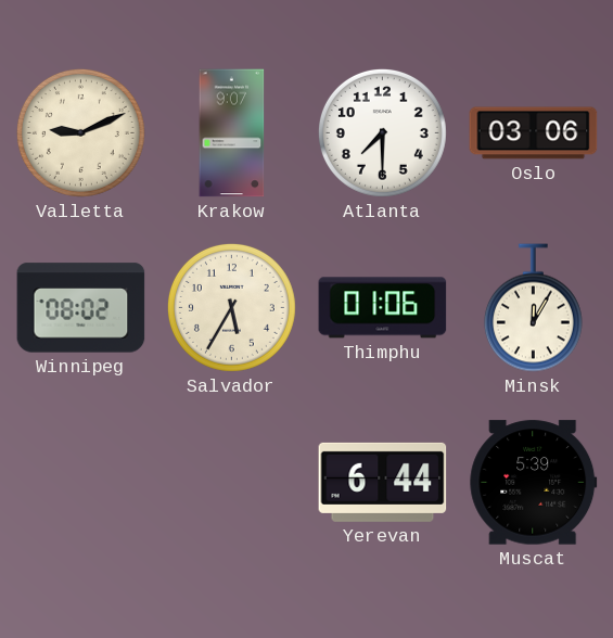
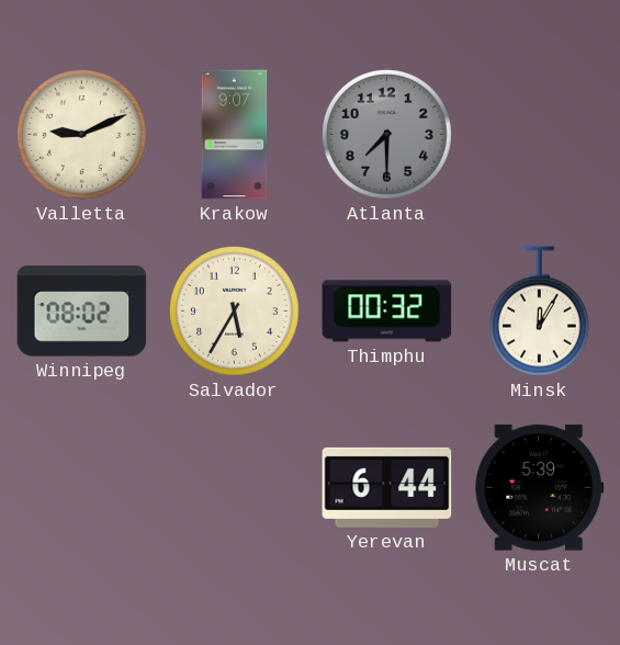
Atlanta dial: white -> grey (386, 134)
Oslo: 03:06 -> none (534, 133)
Thimphu: 01:06 -> 00:32 (387, 312)
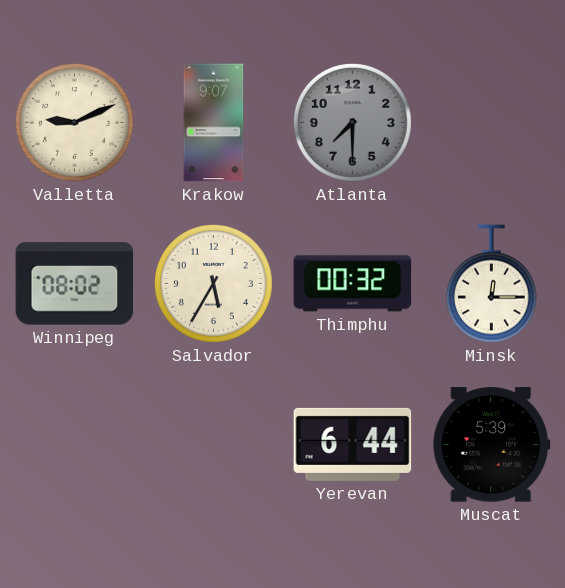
Minsk: 12:05 -> 12:15 (491, 284)
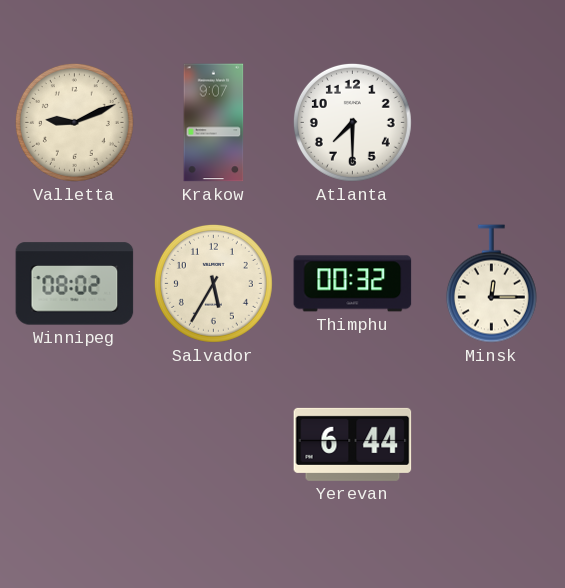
Atlanta dial: grey -> white (352, 122)
Muscat: 5:39 -> none (492, 445)
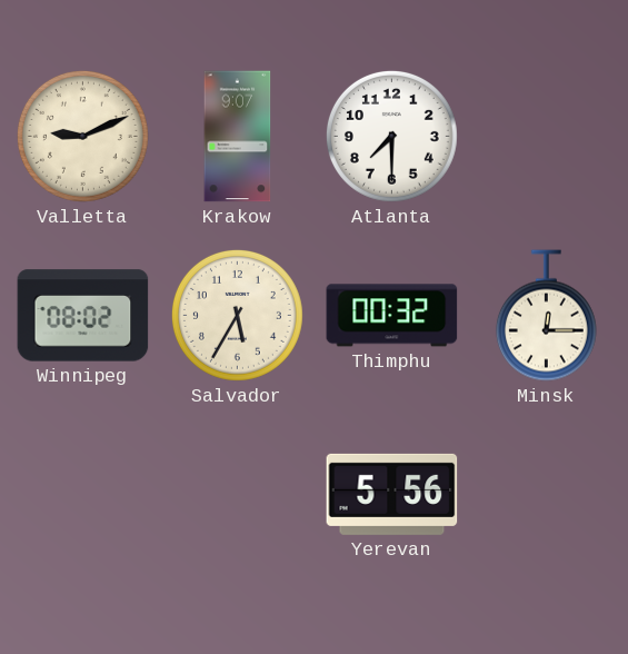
Yerevan: 6:44 -> 5:56 (392, 494)
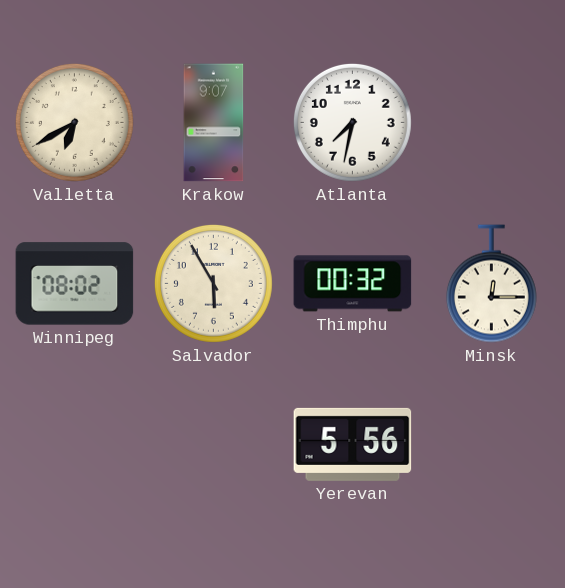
Valletta: 9:11 -> 6:40 (74, 122)
Atlanta: 7:30 -> 7:32 (352, 122)
Salvador: 5:35 -> 5:55 (213, 283)
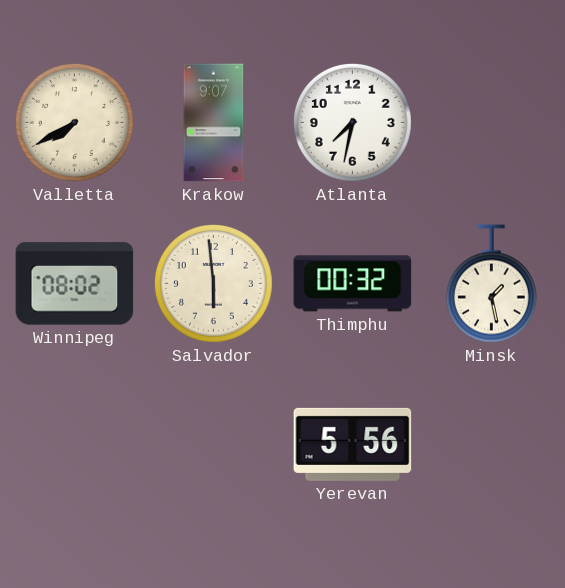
Valletta: 6:40 -> 7:40 (74, 122)
Salvador: 5:55 -> 5:59 (213, 283)
Minsk: 12:15 -> 1:28 (491, 284)
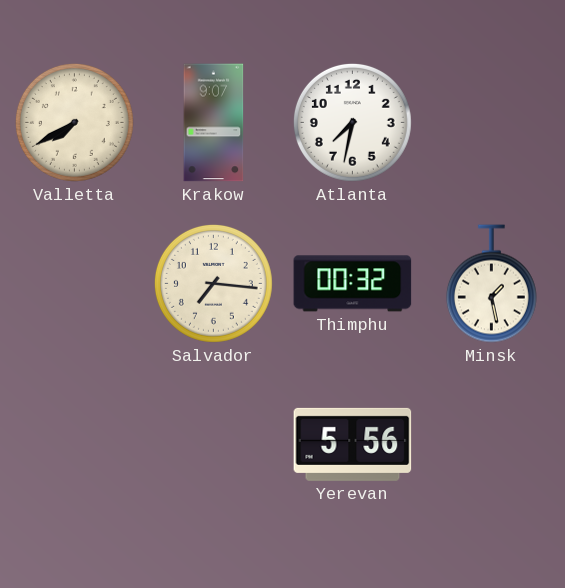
Winnipeg: 08:02 -> none (75, 284)
Salvador: 5:59 -> 7:16 (213, 283)
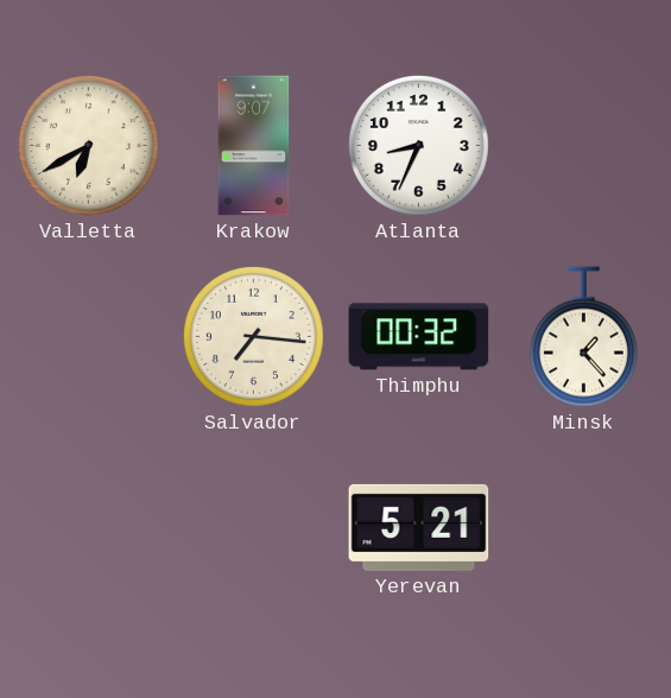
Valletta: 7:40 -> 6:40 (88, 145)
Atlanta: 7:32 -> 8:34 (418, 145)
Minsk: 1:28 -> 1:23 (583, 337)
Yerevan: 5:56 -> 5:21 (419, 527)
